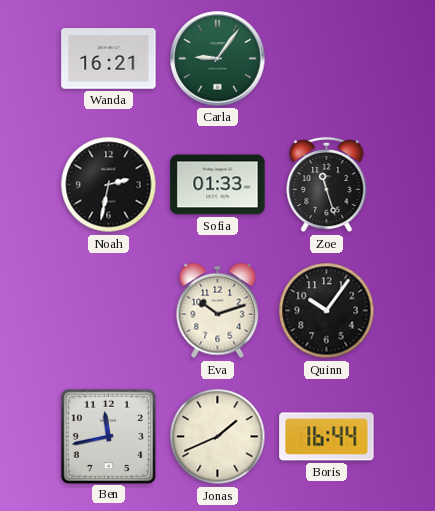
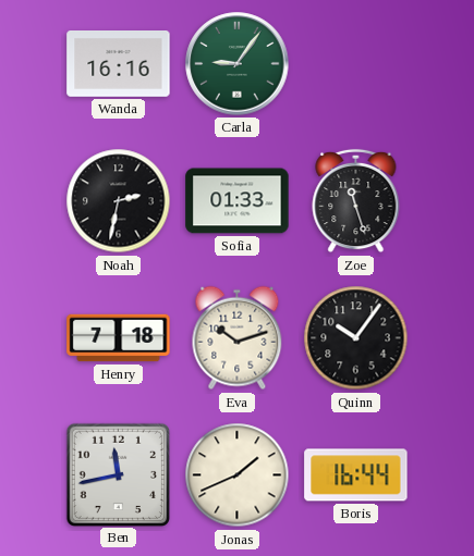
Wanda: 16:21 -> 16:16 (119, 64)
Henry: none -> 7:18 (119, 338)
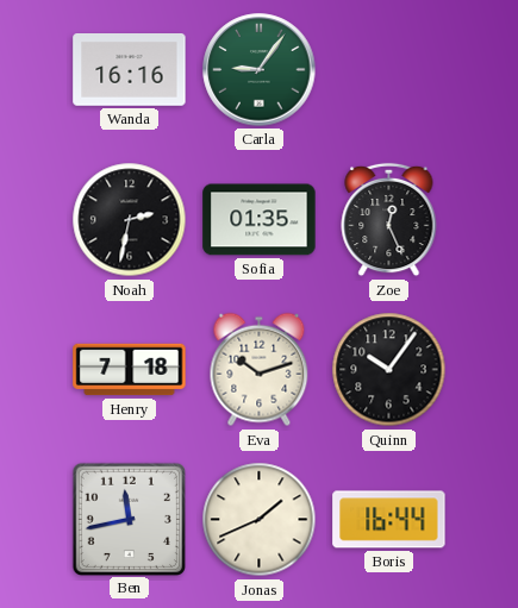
Sofia: 01:33 -> 01:35 (260, 220)
Zoe: 11:27 -> 12:26 (389, 220)
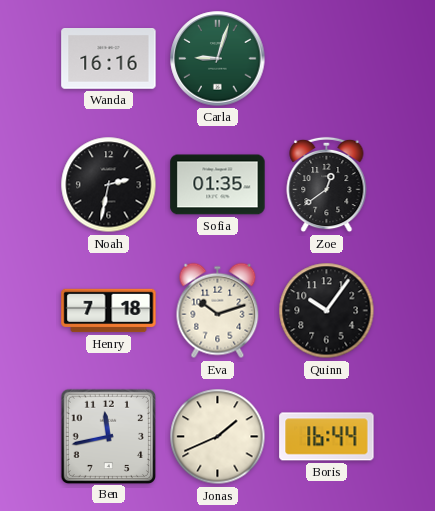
Carla: 9:06 -> 9:03 (218, 59)
Zoe: 12:26 -> 12:39 (327, 185)
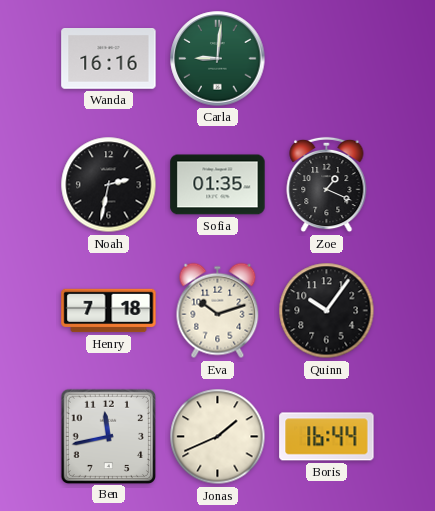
Carla: 9:03 -> 9:01 (218, 59)
Zoe: 12:39 -> 1:19 (327, 185)
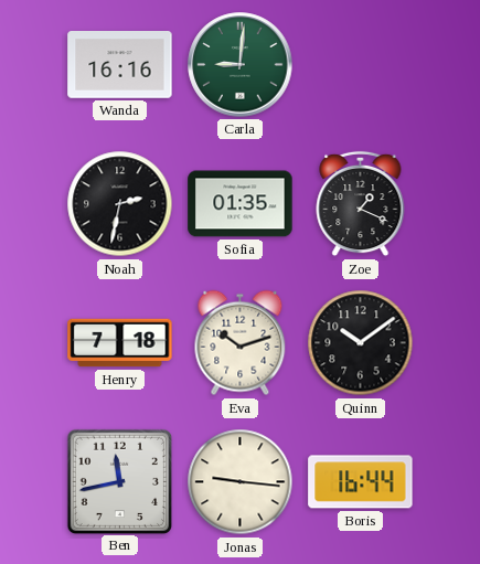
Quinn: 10:06 -> 10:09 (361, 343)
Jonas: 1:41 -> 9:16 (241, 482)
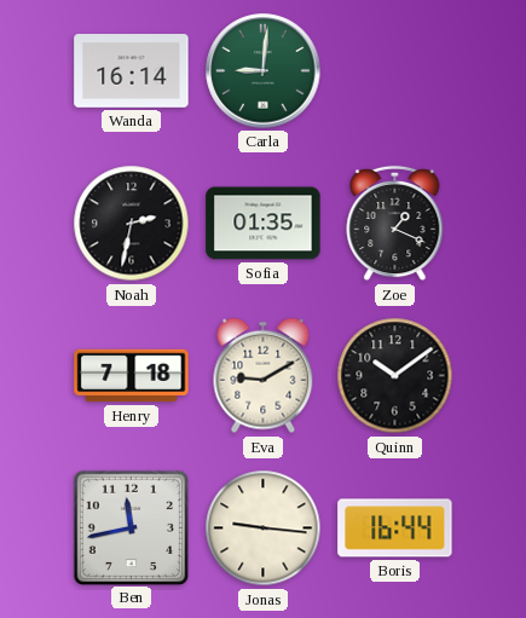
Wanda: 16:16 -> 16:14 (132, 71)
Eva: 10:12 -> 9:10 (264, 376)
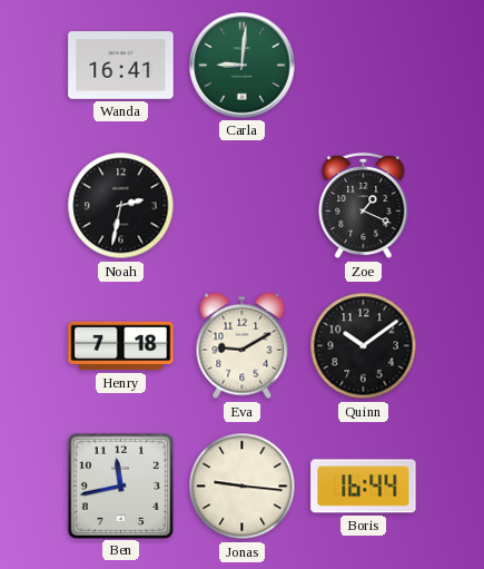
Wanda: 16:14 -> 16:41 (121, 66)
Sofia: 01:35 -> none (264, 224)
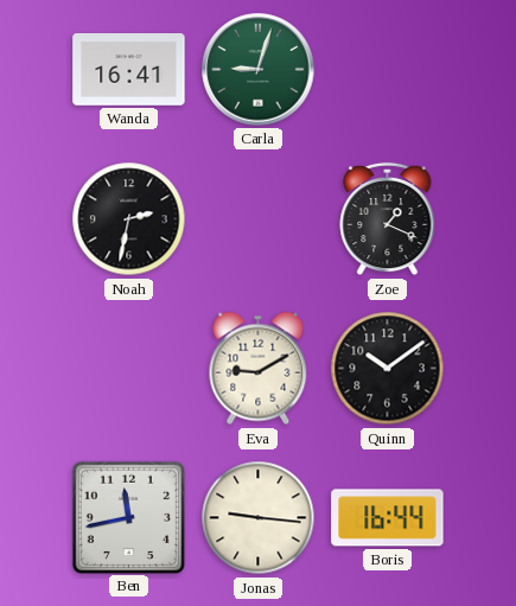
Carla: 9:01 -> 9:03 (259, 70)
Henry: 7:18 -> none (121, 346)
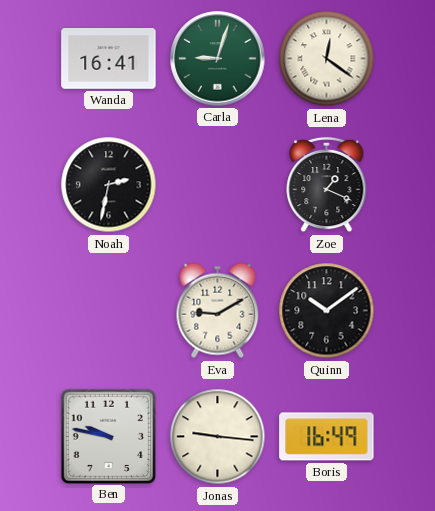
Lena: none -> 12:21 (327, 59)
Ben: 11:43 -> 9:47 (108, 436)
Boris: 16:44 -> 16:49 (327, 437)
